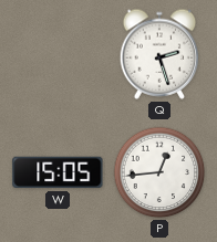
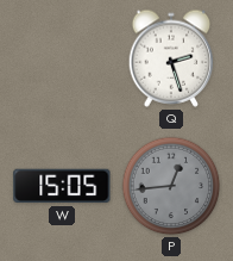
P dial: white -> grey (171, 186)
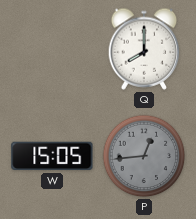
Q: 2:27 -> 8:00 (144, 49)
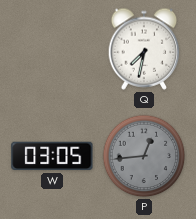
Q: 8:00 -> 7:32 (144, 49)
W: 15:05 -> 03:05 (52, 156)
